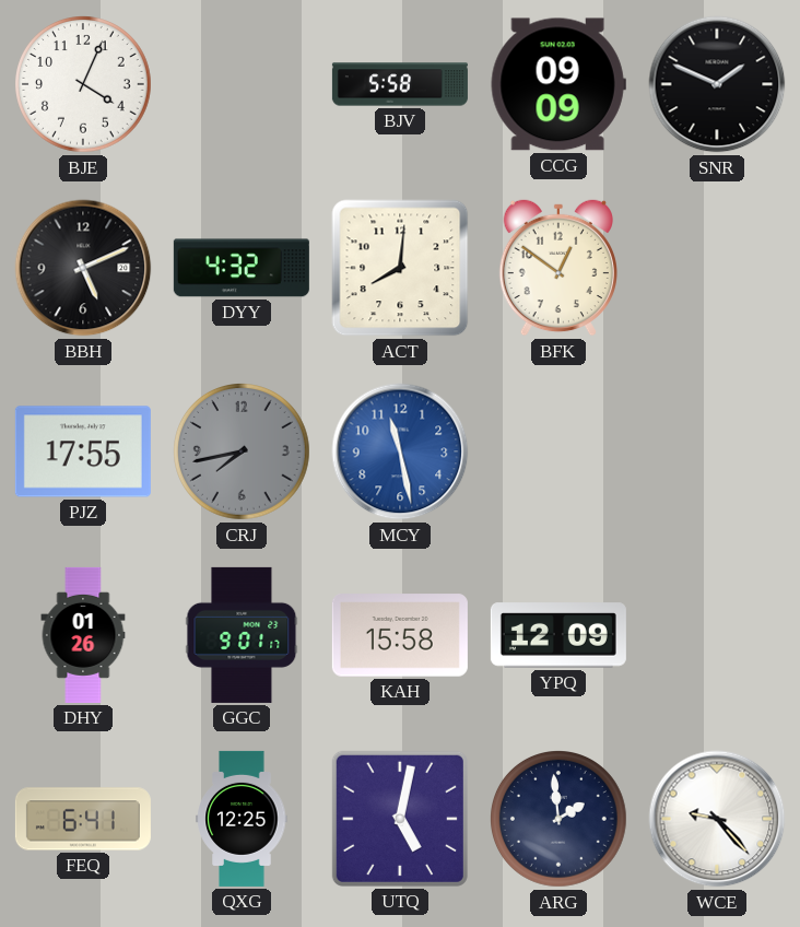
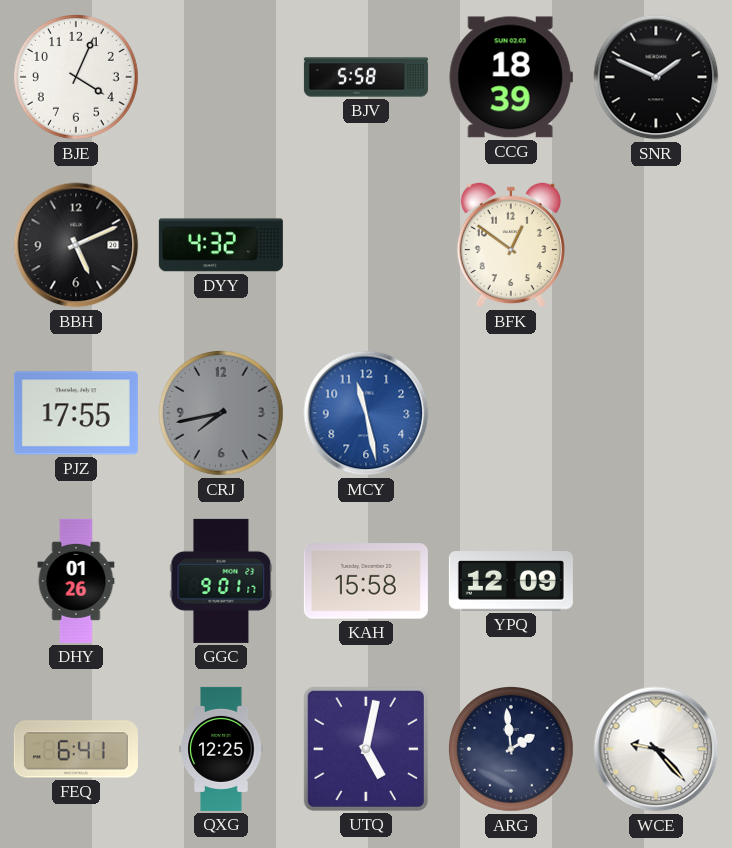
CCG: 09:09 -> 18:39 (511, 77)
ACT: 8:01 -> none (400, 268)
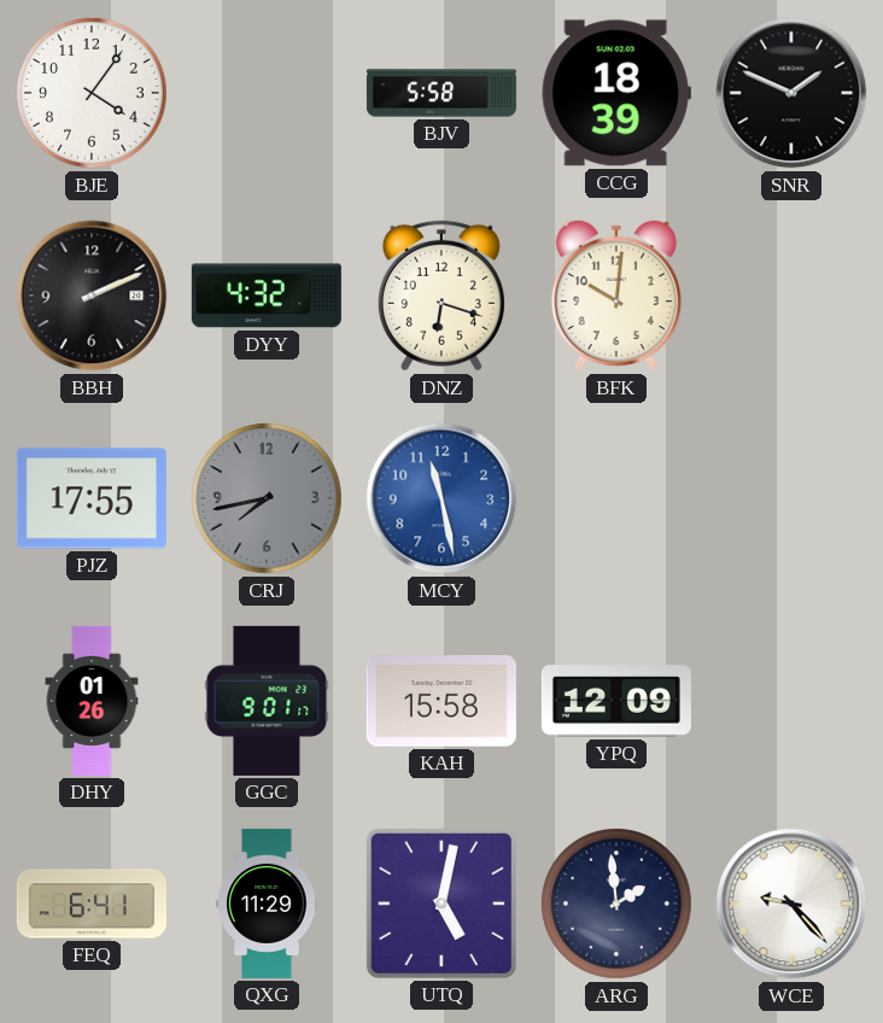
BJE: 4:04 -> 4:06 (93, 94)
BBH: 5:11 -> 2:11 (92, 296)
DNZ: none -> 6:18 (441, 296)
BFK: 12:51 -> 10:01 (616, 296)
QXG: 12:25 -> 11:29 (267, 904)
